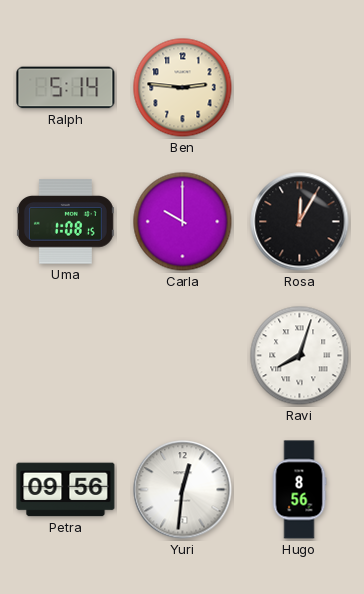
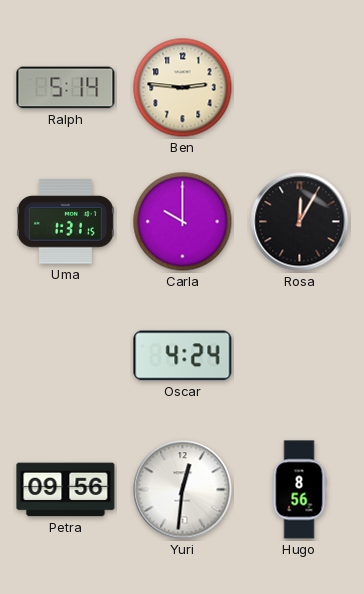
Uma: 1:08 -> 1:31 (65, 222)
Oscar: none -> 4:24 (183, 356)
Ravi: 8:03 -> none (300, 356)
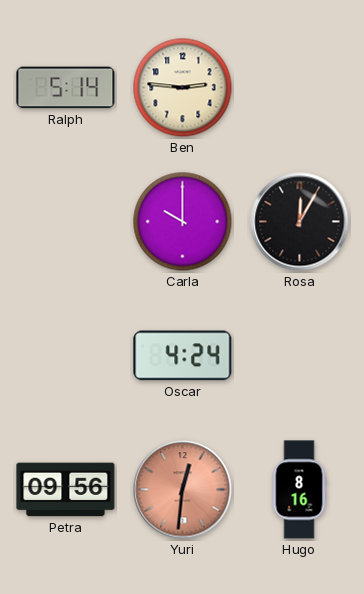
Uma: 1:31 -> none (65, 222)
Yuri dial: white -> salmon (183, 490)
Hugo: 8:56 -> 8:16 (299, 490)
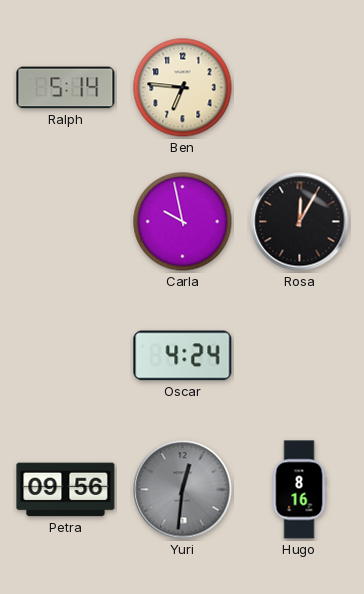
Ben: 2:46 -> 6:46 (183, 88)
Carla: 10:00 -> 9:58 (183, 222)
Yuri dial: salmon -> grey (183, 490)
